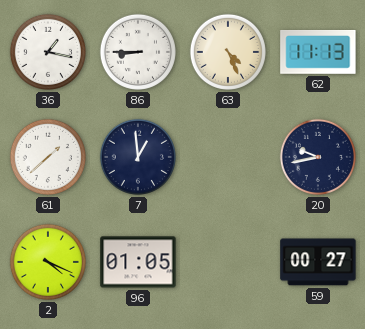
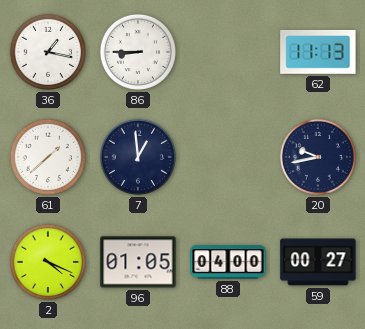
63: 4:26 -> none (228, 52)
88: none -> 04:00 (228, 262)
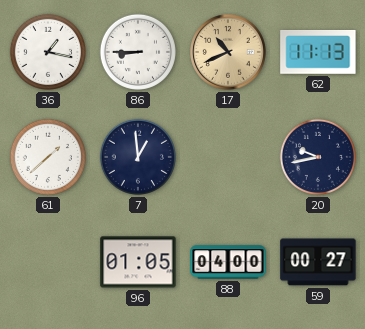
17: none -> 10:41 (229, 53)
2: 4:19 -> none (48, 262)
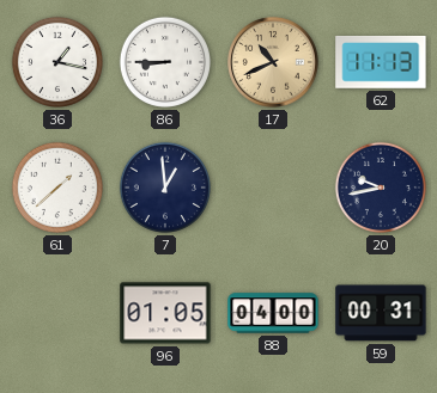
59: 00:27 -> 00:31 (381, 313)
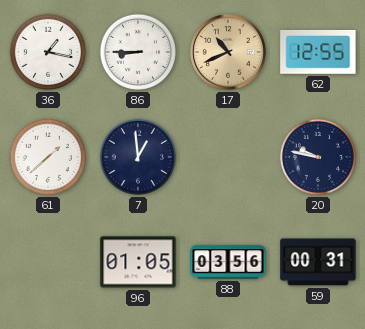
62: 11:13 -> 12:55 (318, 52)
20: 9:43 -> 9:47 (318, 157)
88: 04:00 -> 03:56 (228, 262)
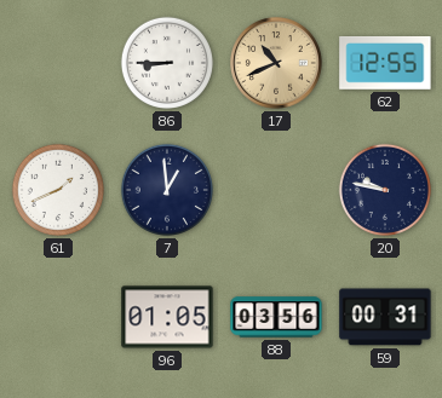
36: 1:17 -> none (48, 52)
61: 1:38 -> 1:41 (58, 190)
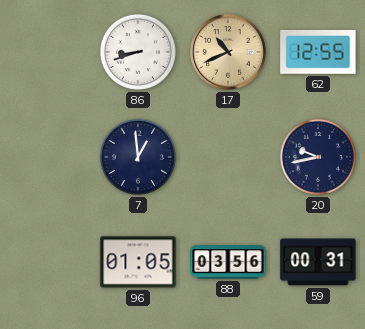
86: 8:45 -> 8:42 (138, 52)
61: 1:41 -> none (58, 190)
20: 9:47 -> 9:43 (318, 157)
